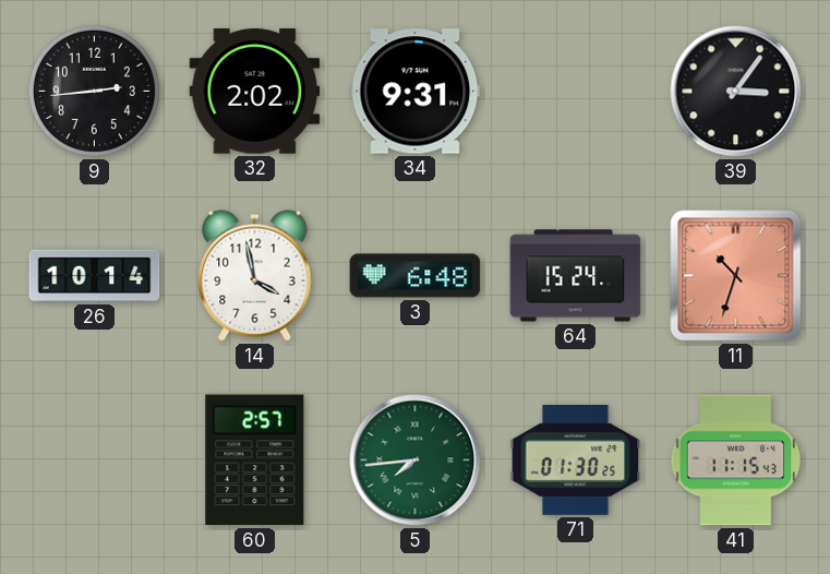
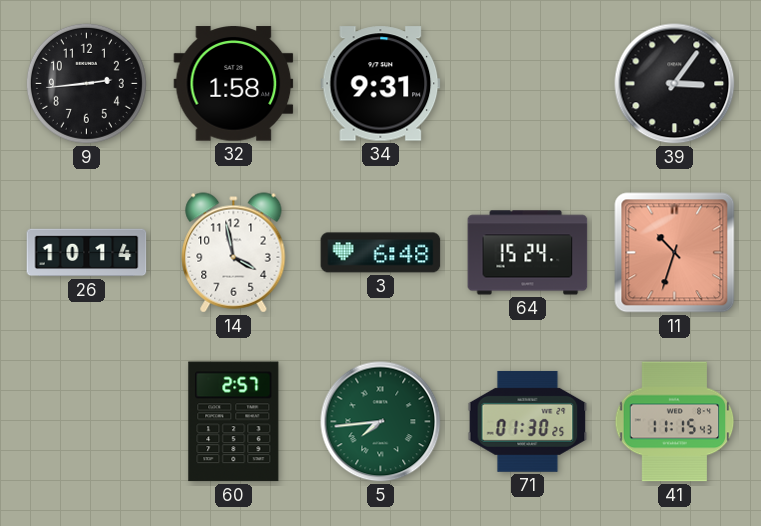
32: 2:02 -> 1:58 (234, 84)
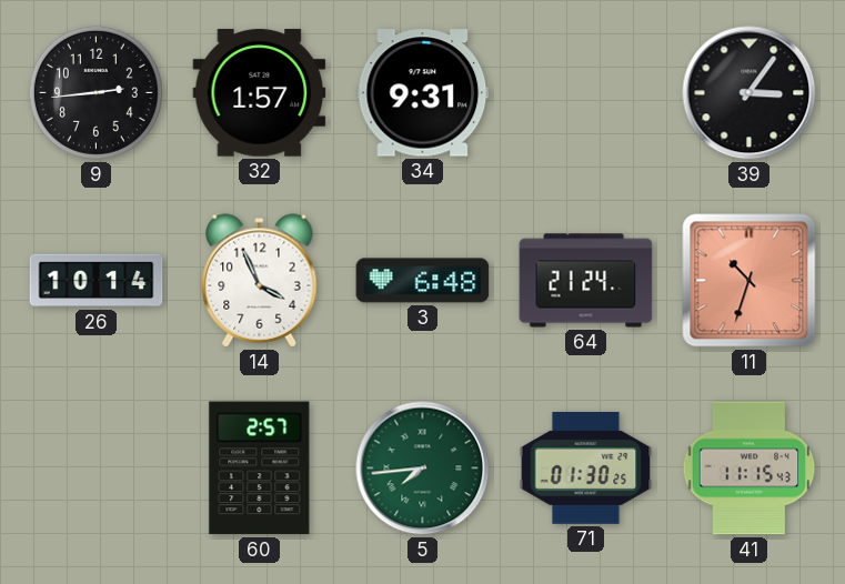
32: 1:58 -> 1:57 (260, 93)
14: 3:58 -> 3:56 (260, 281)
64: 15:24 -> 21:24 (586, 281)
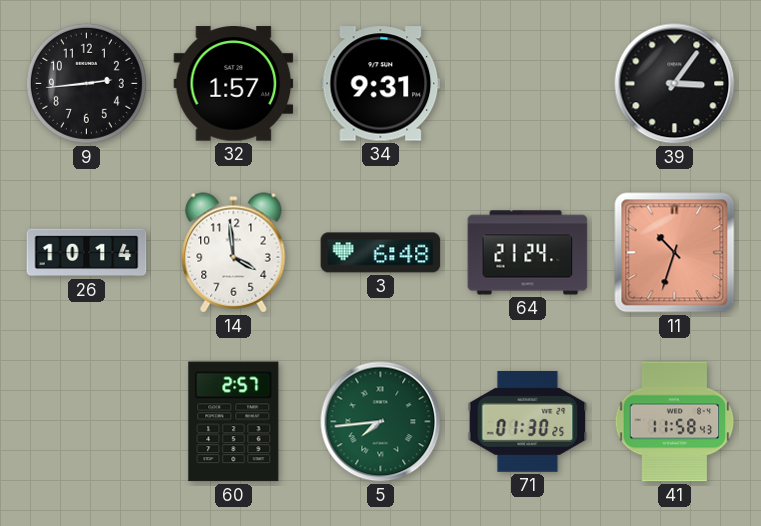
14: 3:56 -> 3:59 (234, 253)
41: 11:15 -> 11:58 (675, 422)
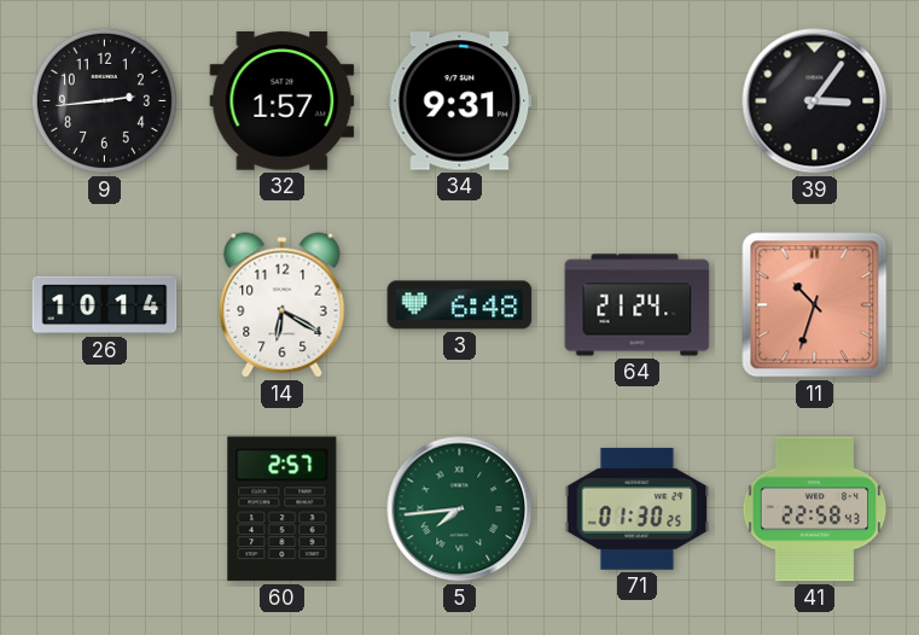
14: 3:59 -> 6:20 (283, 305)
41: 11:58 -> 22:58 (815, 509)
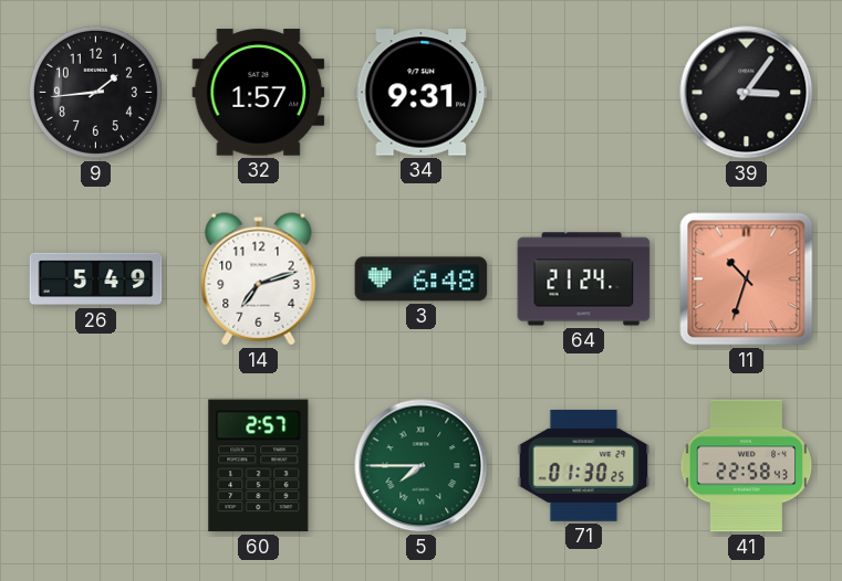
9: 2:44 -> 1:44 (95, 92)
26: 10:14 -> 5:49 (96, 279)
14: 6:20 -> 7:12 (259, 279)
5: 7:44 -> 7:45 (422, 466)
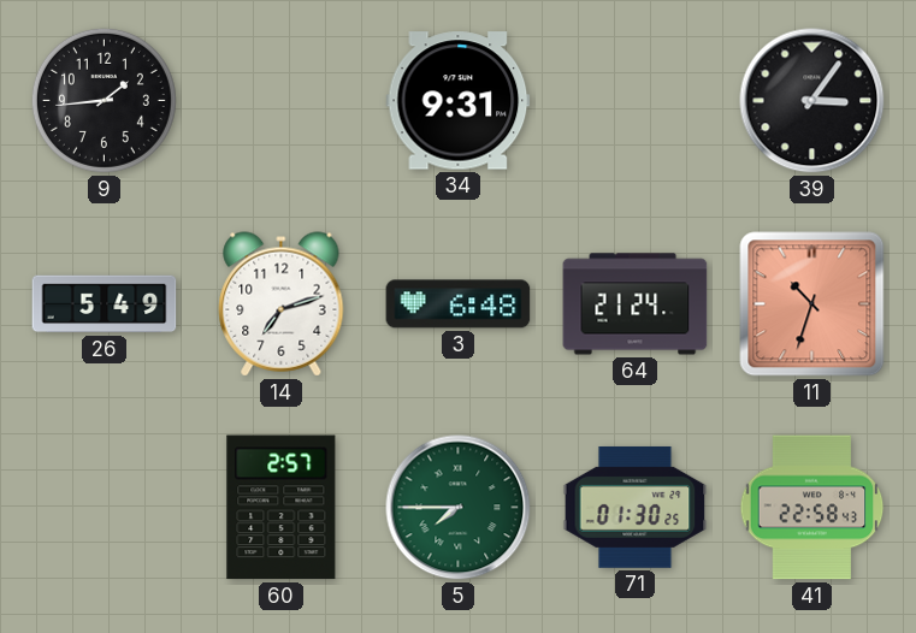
32: 1:57 -> none (259, 93)
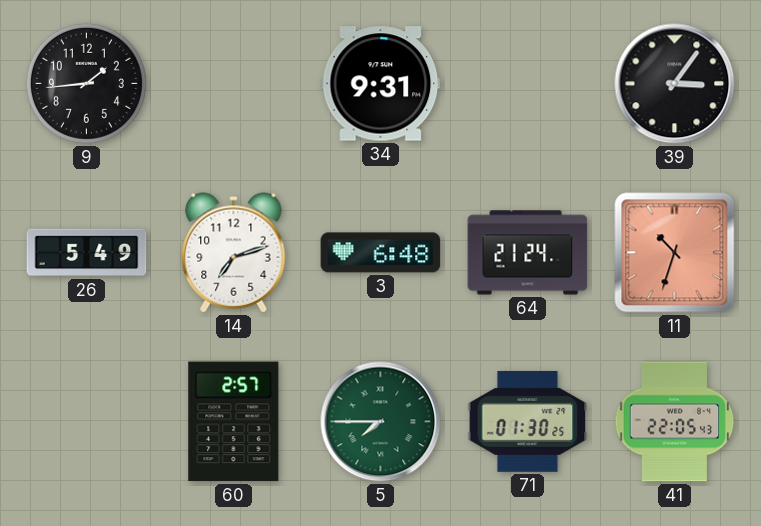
41: 22:58 -> 22:05 (675, 422)
